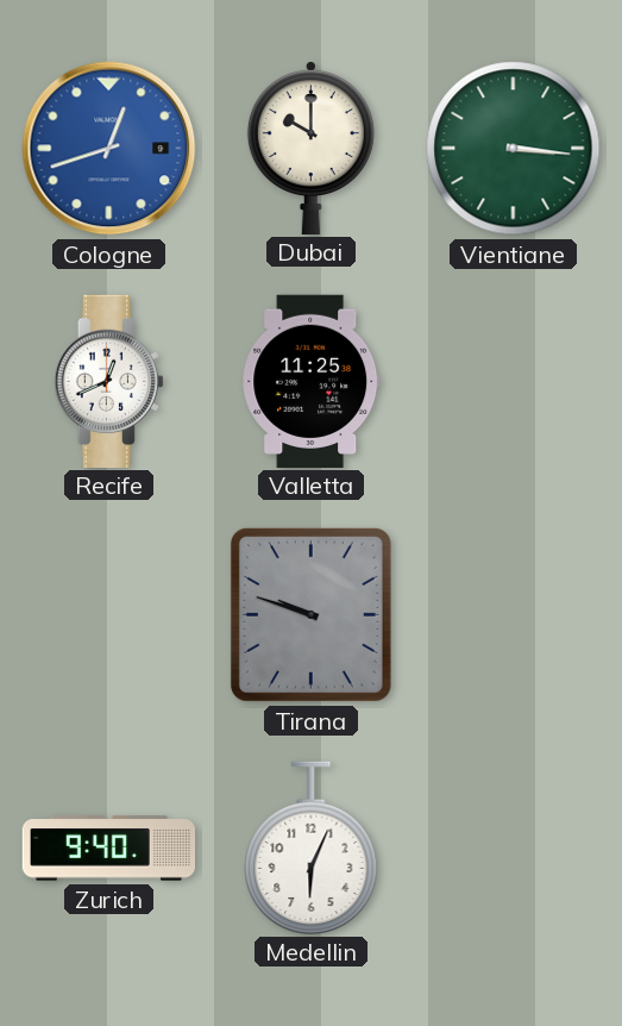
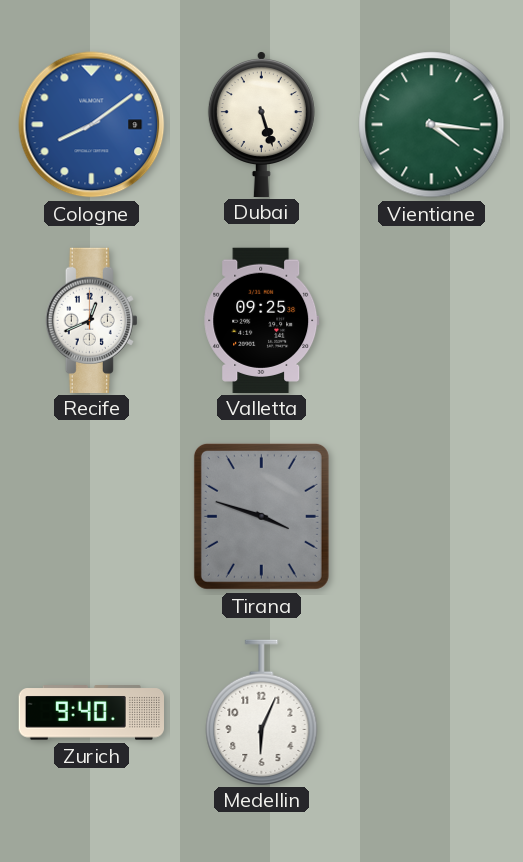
Cologne: 12:42 -> 8:09 (92, 125)
Dubai: 10:00 -> 5:27 (261, 124)
Vientiane: 3:16 -> 4:16 (432, 125)
Valletta: 11:25 -> 09:25 (262, 320)
Tirana: 9:48 -> 3:48 (261, 516)
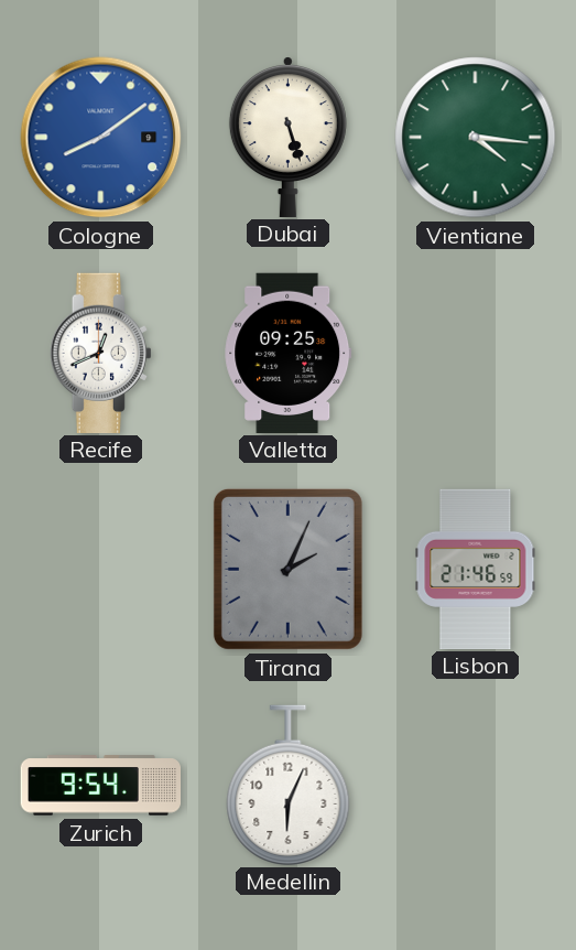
Tirana: 3:48 -> 2:04 (287, 569)
Lisbon: none -> 21:46 (476, 569)
Zurich: 9:40 -> 9:54 (100, 786)
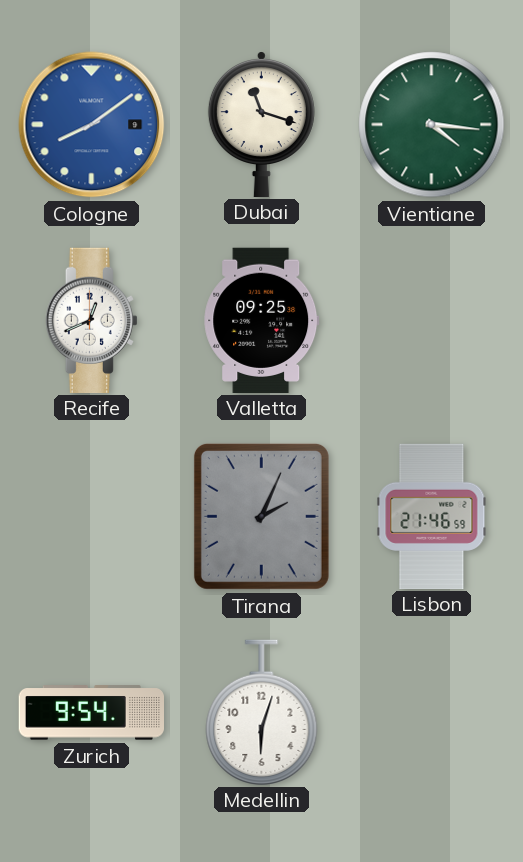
Dubai: 5:27 -> 11:18 (261, 124)
Medellin: 6:04 -> 6:03 (262, 712)
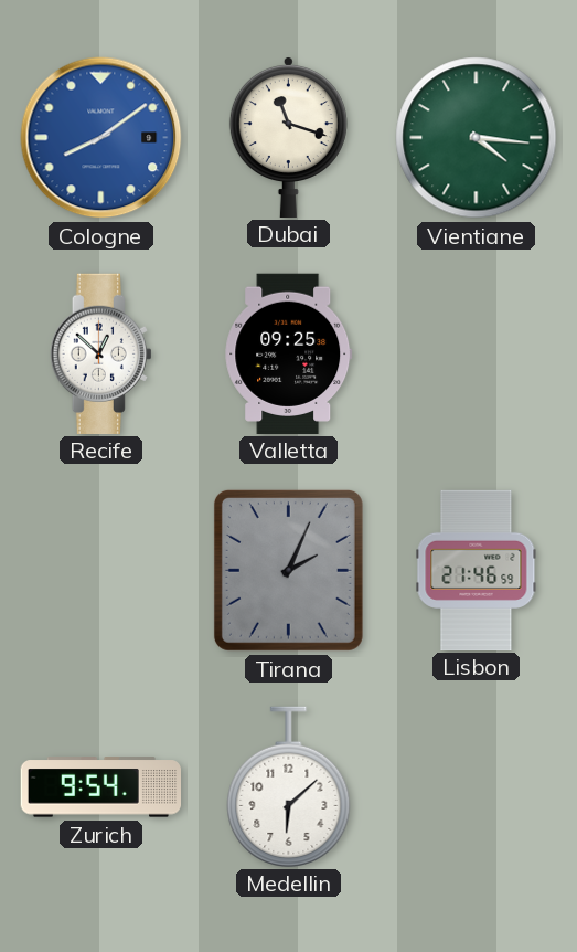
Recife: 12:41 -> 12:52 (100, 353)
Medellin: 6:03 -> 6:08 (289, 786)
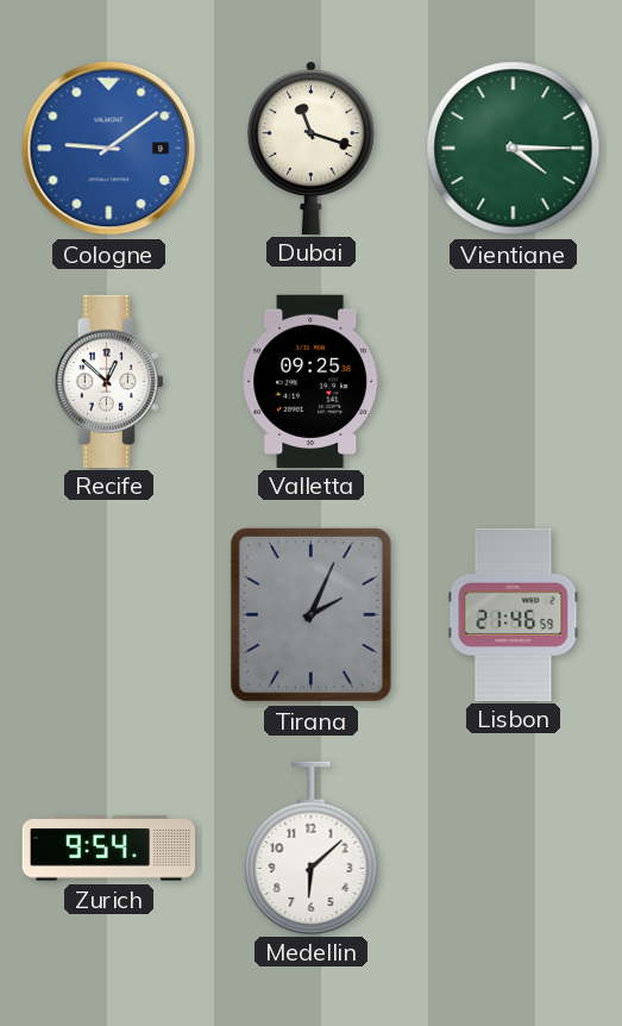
Cologne: 8:09 -> 9:09 (109, 149)
Vientiane: 4:16 -> 4:15 (514, 149)
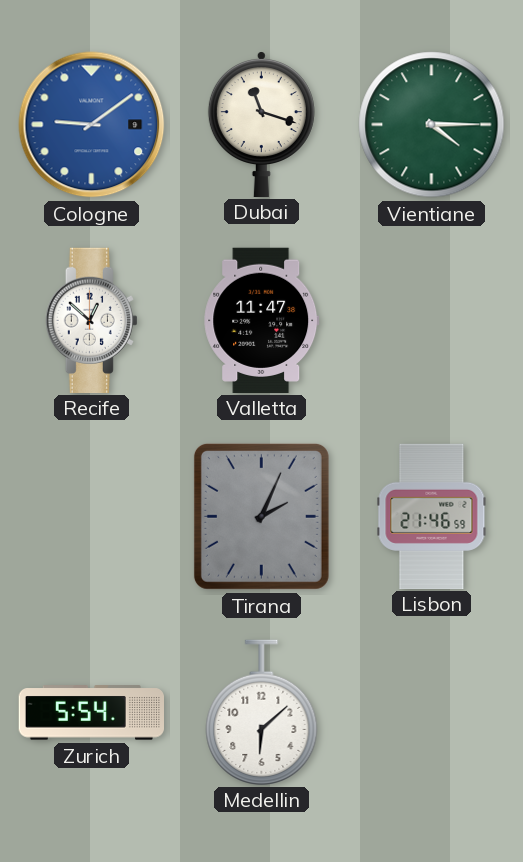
Valletta: 09:25 -> 11:47 (262, 320)
Zurich: 9:54 -> 5:54 (91, 713)
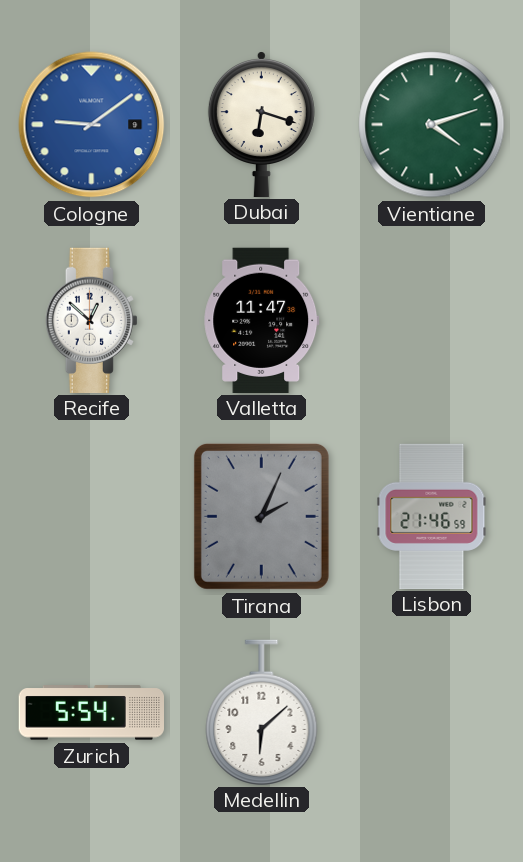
Dubai: 11:18 -> 6:18 (261, 124)
Vientiane: 4:15 -> 4:12 (432, 125)
